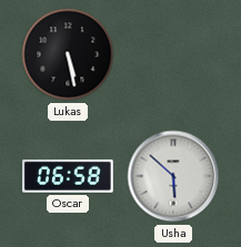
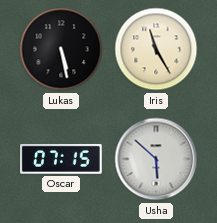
Iris: none -> 11:25 (156, 49)
Oscar: 06:58 -> 07:15 (61, 159)
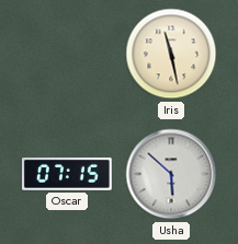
Lukas: 5:28 -> none (61, 49)
Iris: 11:25 -> 11:28 (171, 54)
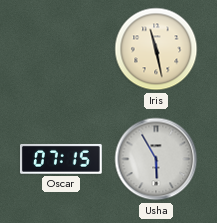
Usha: 5:52 -> 5:55 (156, 159)
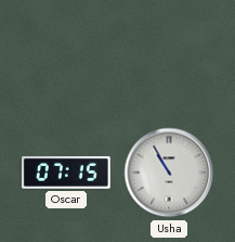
Iris: 11:28 -> none (156, 49)
Usha: 5:55 -> 10:55 (169, 173)
